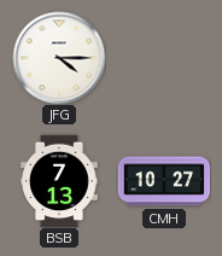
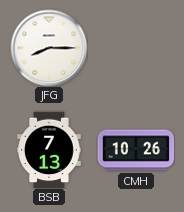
JFG: 4:15 -> 8:15 (49, 48)
CMH: 10:27 -> 10:26 (136, 150)
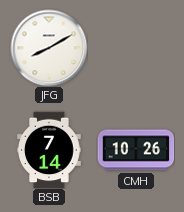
JFG: 8:15 -> 8:10 (49, 48)
BSB: 7:13 -> 7:14 (49, 150)
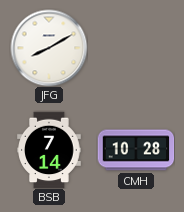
CMH: 10:26 -> 10:28 (136, 150)
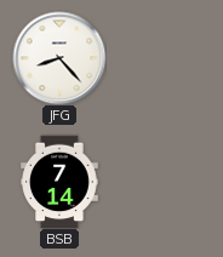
JFG: 8:10 -> 8:23 (59, 58)
CMH: 10:28 -> none (136, 150)
